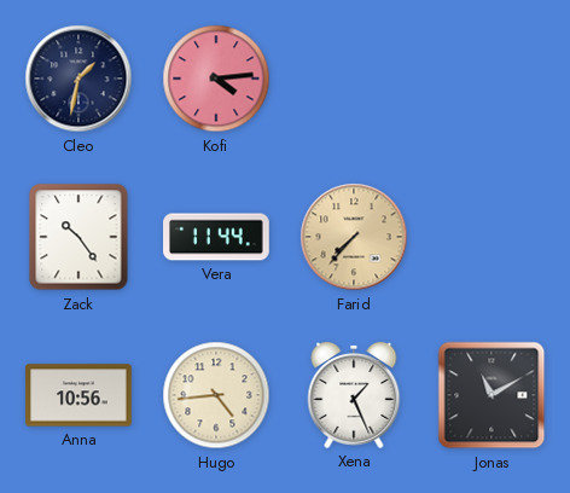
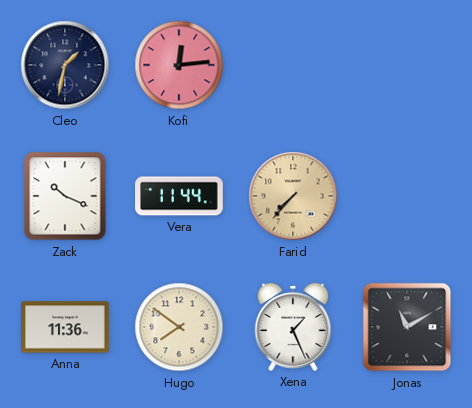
Kofi: 4:14 -> 12:14 (179, 65)
Zack: 10:24 -> 10:19 (65, 196)
Anna: 10:56 -> 11:36 (65, 327)
Hugo: 4:44 -> 7:51 (179, 327)
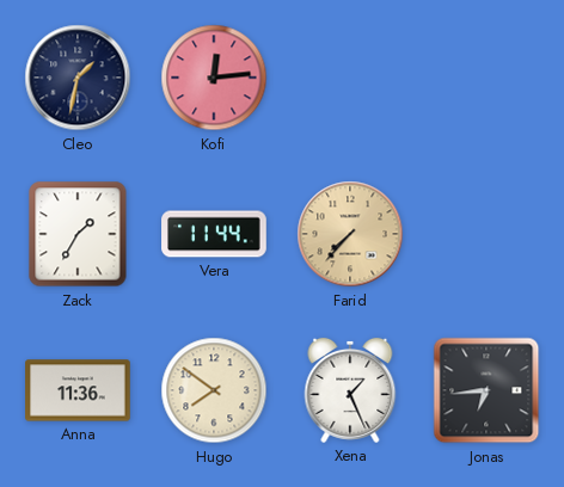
Zack: 10:19 -> 1:35 (78, 234)
Jonas: 11:10 -> 6:44 (486, 390)
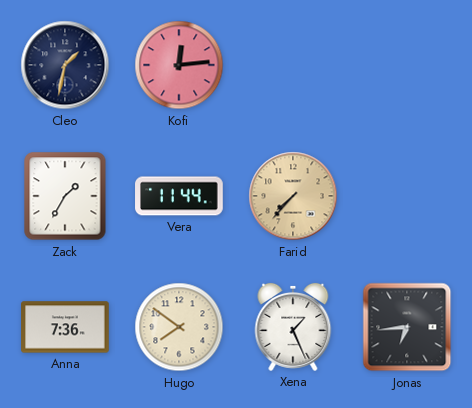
Anna: 11:36 -> 7:36 (65, 327)
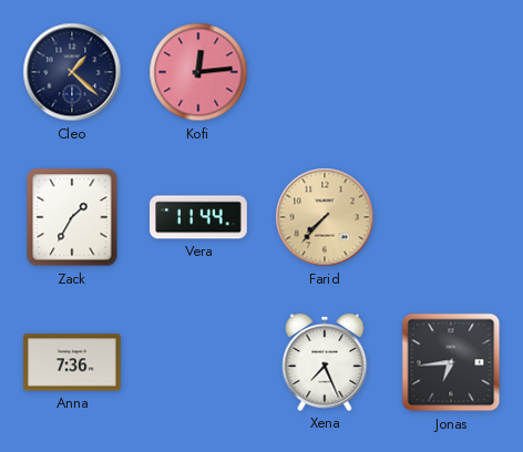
Cleo: 1:32 -> 1:22 (72, 72)
Hugo: 7:51 -> none (179, 327)
Xena: 1:26 -> 7:26 (325, 362)
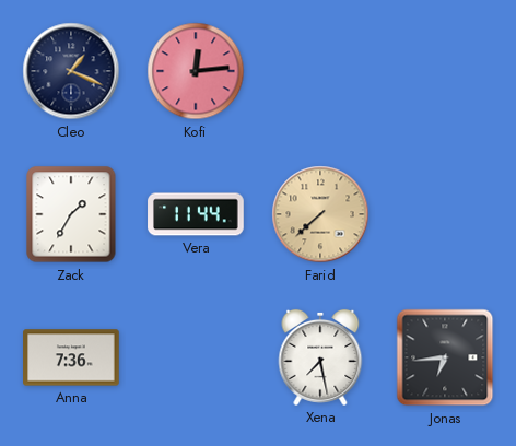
Cleo: 1:22 -> 1:19 (71, 71)
Farid: 7:37 -> 7:38 (320, 214)
Xena: 7:26 -> 7:28 (320, 357)
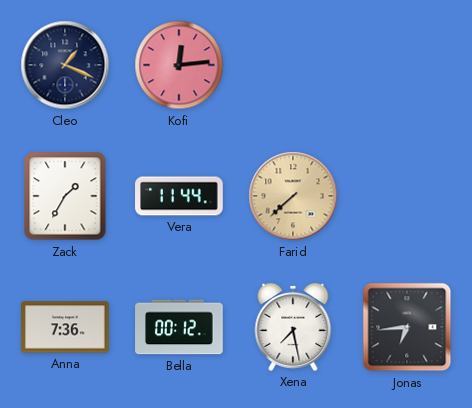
Bella: none -> 00:12 (179, 327)
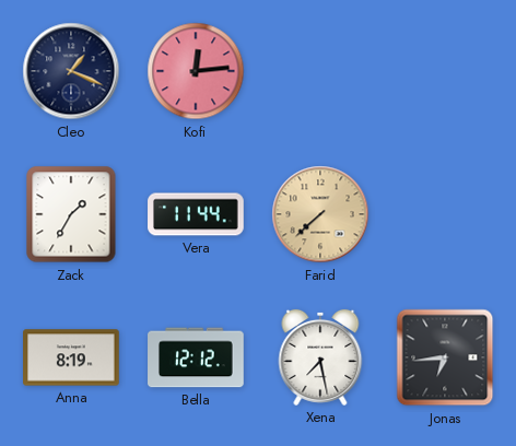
Anna: 7:36 -> 8:19 (71, 357)
Bella: 00:12 -> 12:12 (196, 357)
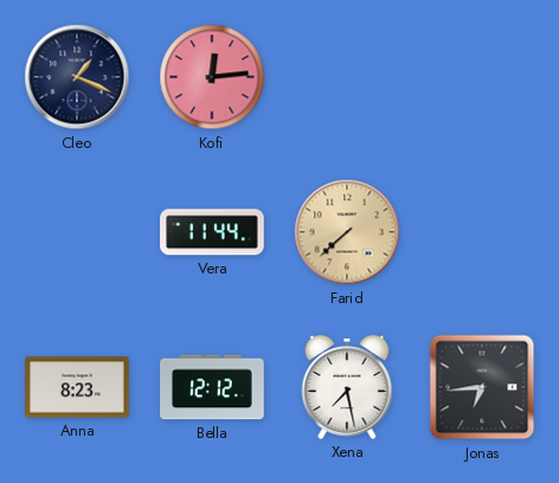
Zack: 1:35 -> none (71, 214)
Anna: 8:19 -> 8:23 (77, 387)
